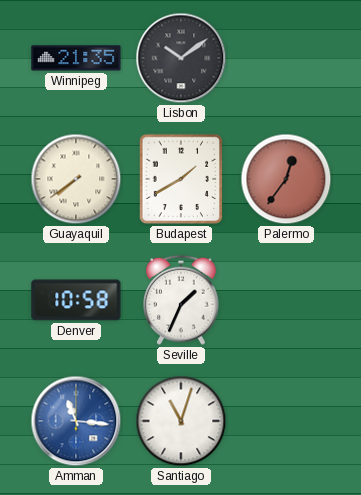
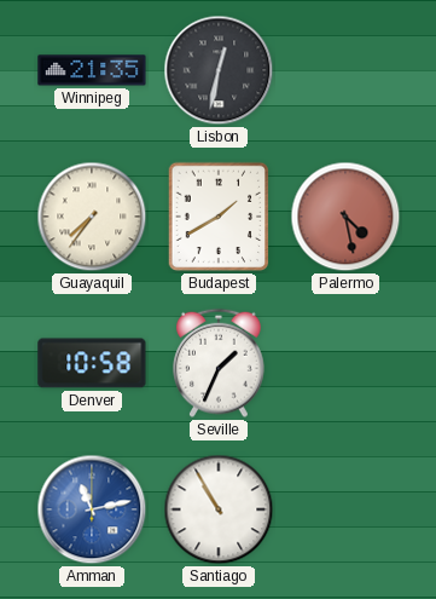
Lisbon: 10:09 -> 12:32 (219, 70)
Guayaquil: 7:39 -> 7:36 (92, 217)
Palermo: 12:36 -> 4:28 (345, 217)
Amman: 11:16 -> 11:13 (92, 509)
Santiago: 11:03 -> 10:55 (219, 509)
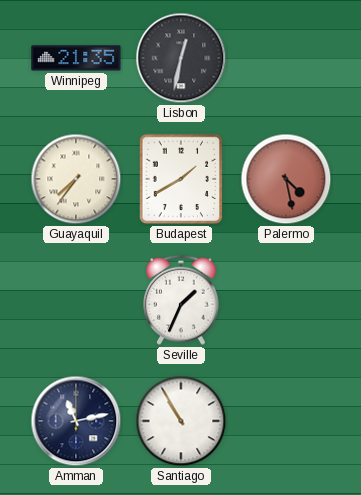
Denver: 10:58 -> none (92, 363)
Amman dial: blue -> navy (76, 421)
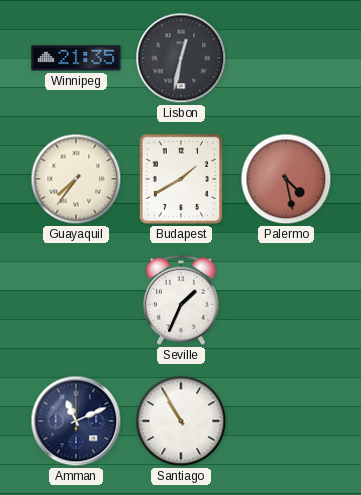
Amman: 11:13 -> 11:11 (76, 421)
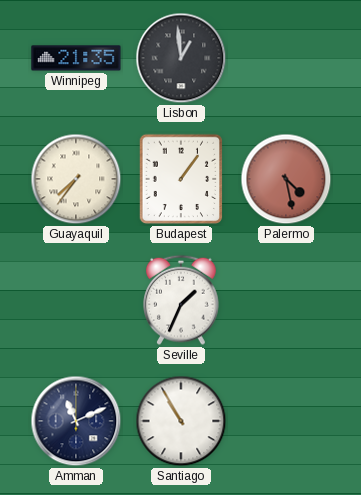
Lisbon: 12:32 -> 12:59 (181, 58)
Budapest: 1:40 -> 1:06 (181, 179)
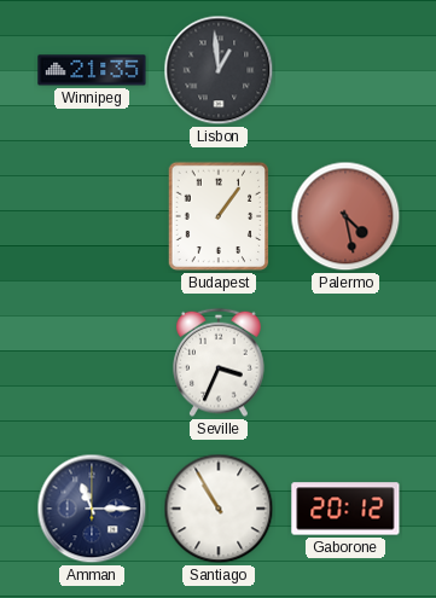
Guayaquil: 7:36 -> none (76, 179)
Seville: 1:34 -> 3:34 (220, 362)
Amman: 11:11 -> 11:15 (92, 509)
Gaborone: none -> 20:12 (345, 509)
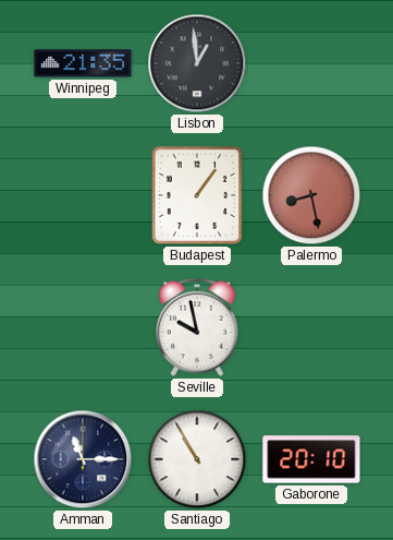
Palermo: 4:28 -> 8:28 (311, 195)
Seville: 3:34 -> 9:58 (198, 327)
Gaborone: 20:12 -> 20:10 (311, 459)
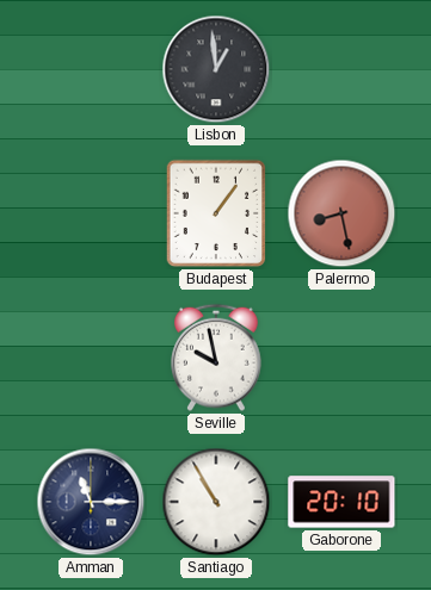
Winnipeg: 21:35 -> none (83, 63)
